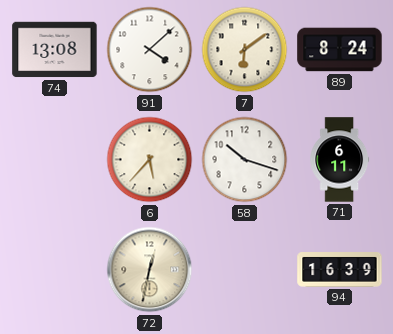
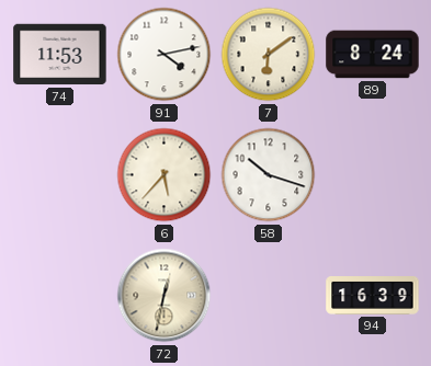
74: 13:08 -> 11:53 (60, 55)
91: 4:08 -> 4:13 (165, 55)
71: 6:11 -> none (340, 160)
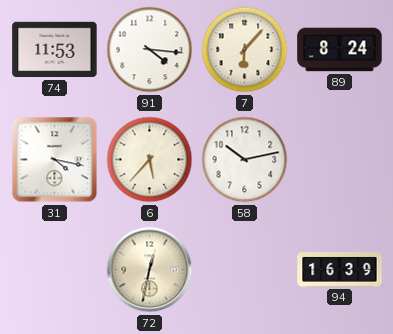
91: 4:13 -> 4:16 (150, 50)
7: 6:09 -> 6:07 (245, 50)
31: none -> 4:17 (55, 160)
58: 10:18 -> 10:13 (245, 160)
